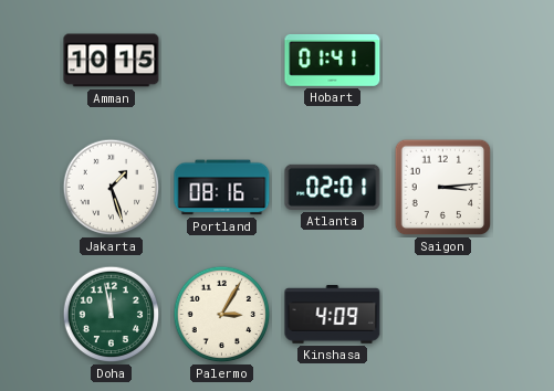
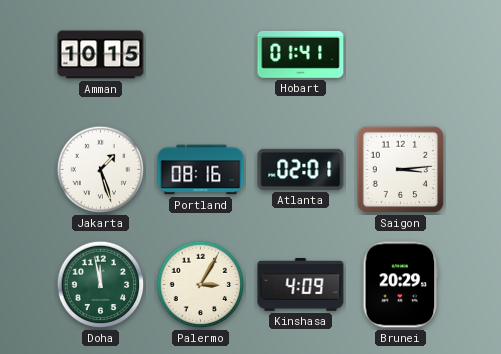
Brunei: none -> 20:29 (401, 285)
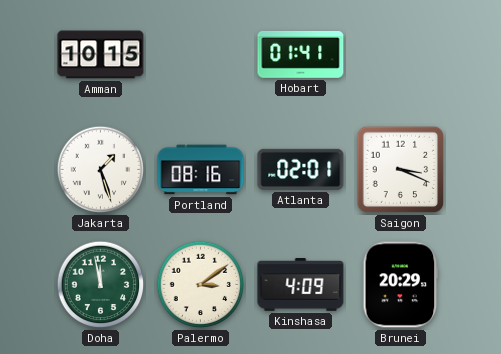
Saigon: 3:14 -> 3:19 (401, 170)
Palermo: 3:05 -> 3:09 (201, 285)
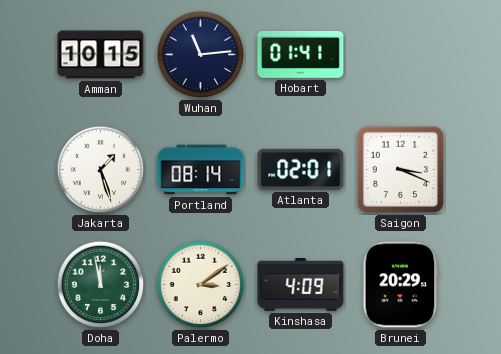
Wuhan: none -> 11:14 (201, 55)
Portland: 08:16 -> 08:14 (201, 170)
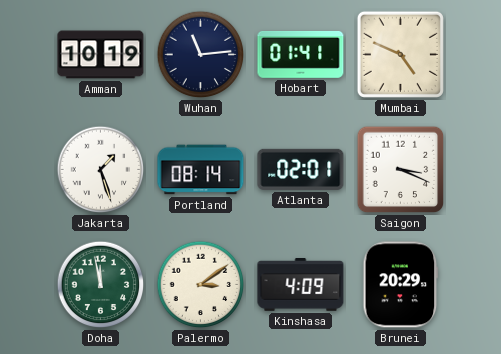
Amman: 10:15 -> 10:19 (101, 55)
Mumbai: none -> 4:49 (400, 54)
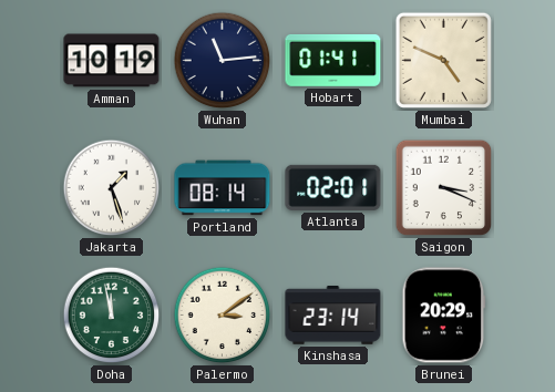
Kinshasa: 4:09 -> 23:14 (333, 316)
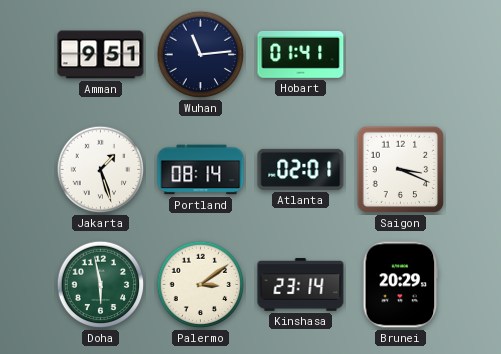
Amman: 10:19 -> 9:51 (101, 55)
Mumbai: 4:49 -> none (443, 60)
Doha: 11:58 -> 5:58 (101, 285)
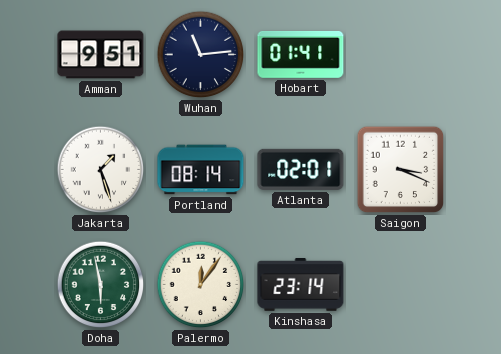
Palermo: 3:09 -> 12:06 (201, 285)
Brunei: 20:29 -> none (401, 285)
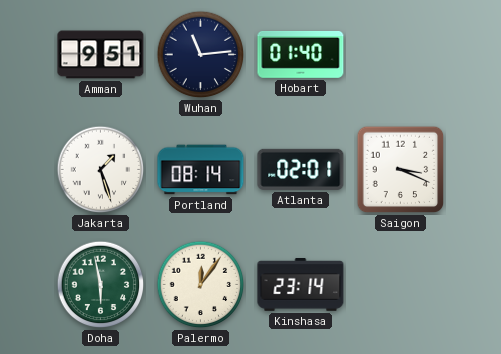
Hobart: 01:41 -> 01:40 (301, 54)
